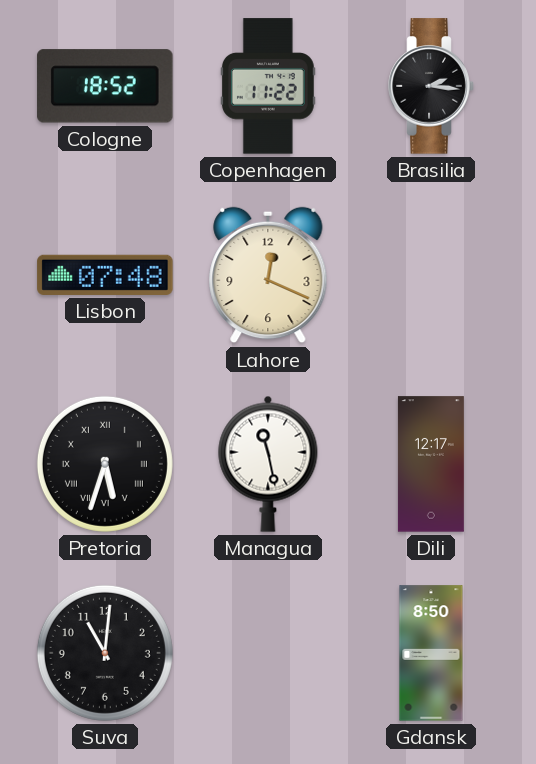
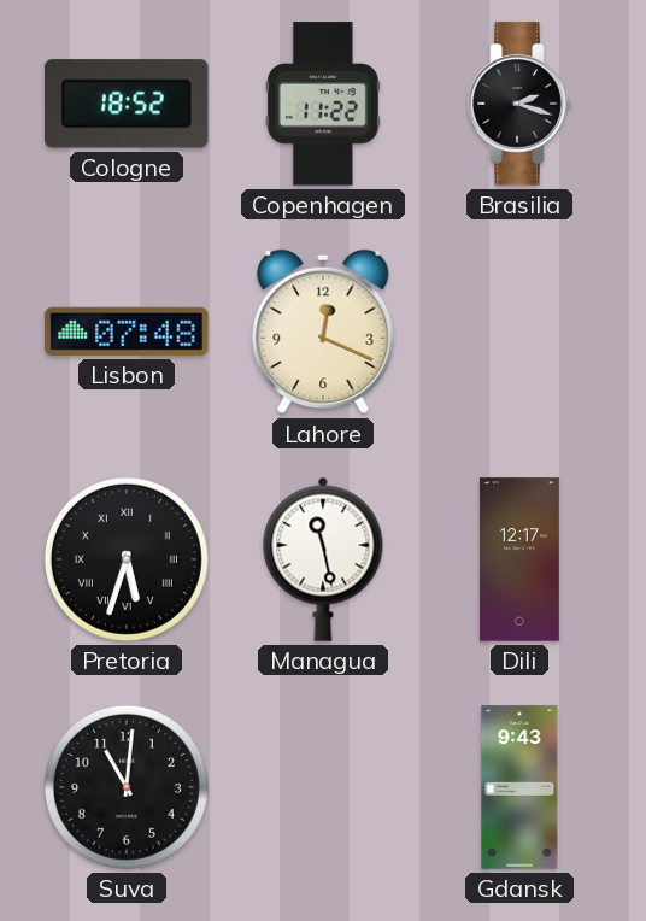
Brasilia: 2:16 -> 2:18 (519, 104)
Gdansk: 8:50 -> 9:43 (519, 787)
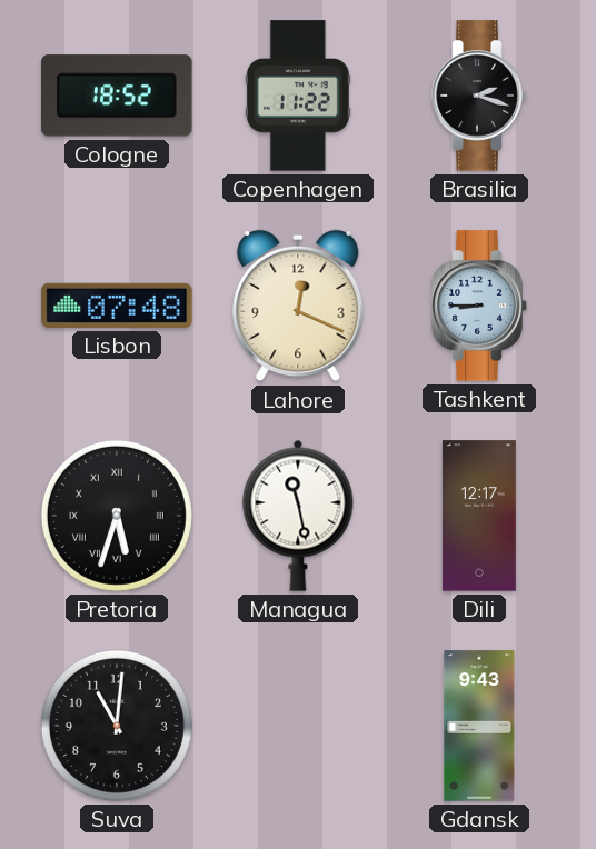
Tashkent: none -> 8:45 (479, 306)
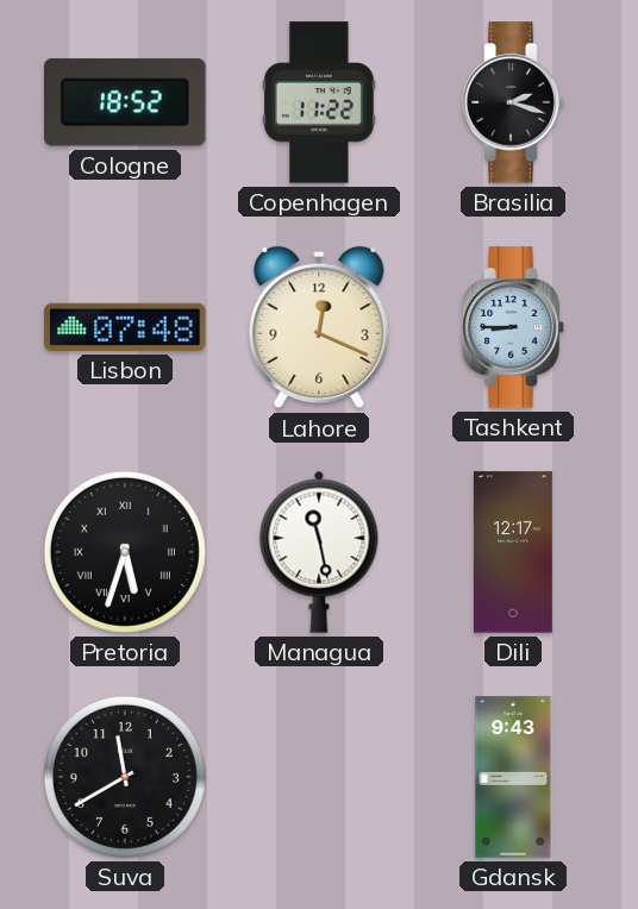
Suva: 11:01 -> 11:40 (125, 777)
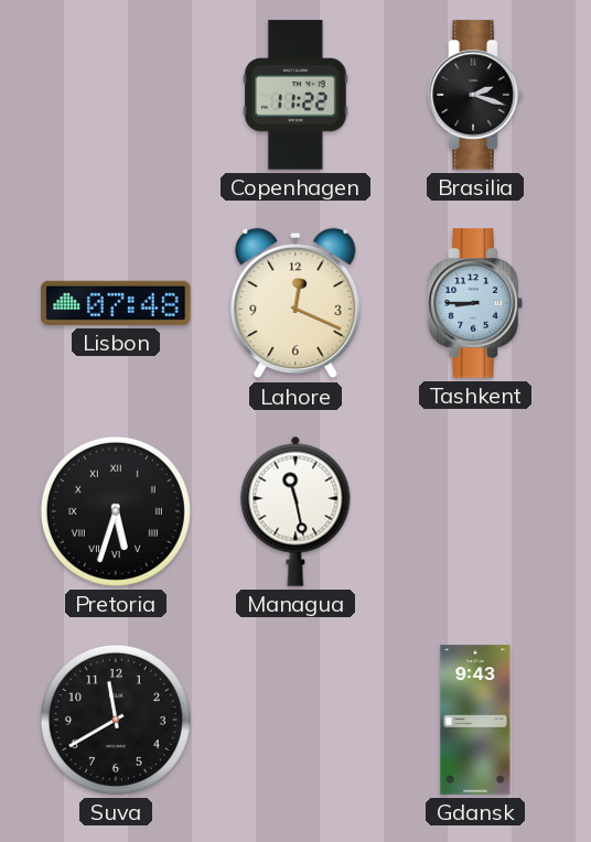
Cologne: 18:52 -> none (125, 102)
Dili: 12:17 -> none (513, 552)
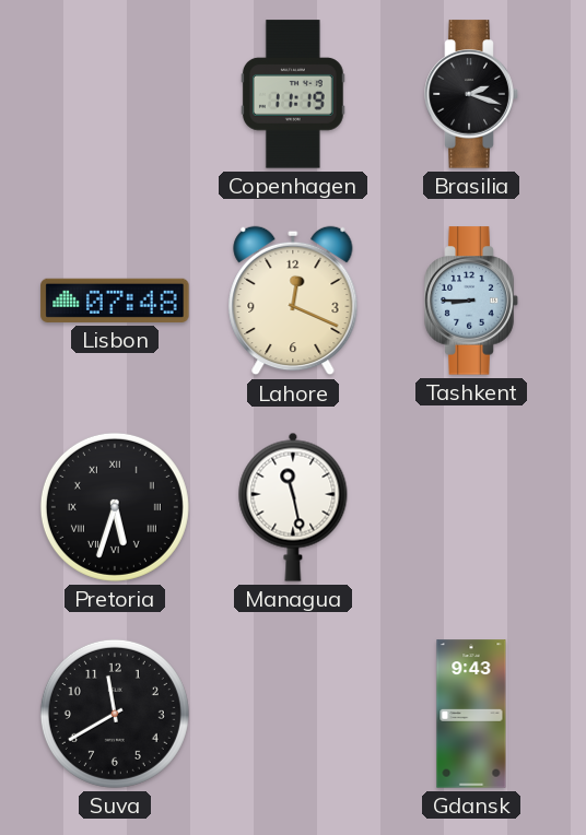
Copenhagen: 11:22 -> 11:19 (293, 94)
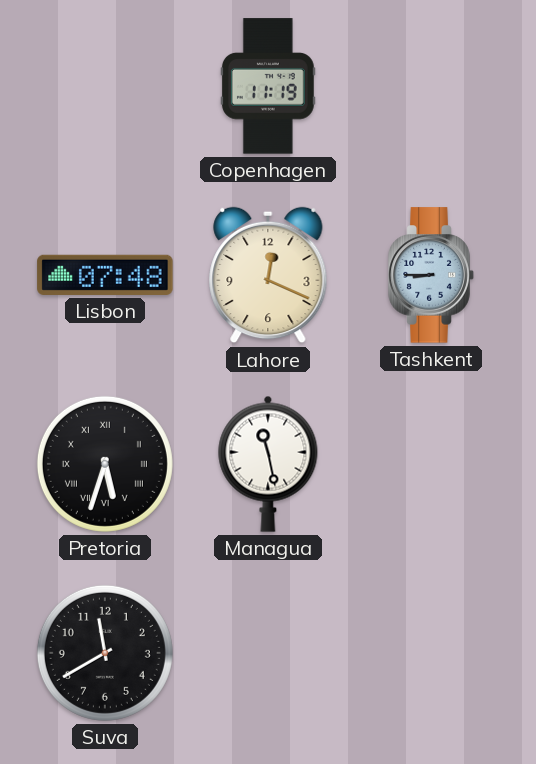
Brasilia: 2:18 -> none (471, 94)
Gdansk: 9:43 -> none (471, 714)
